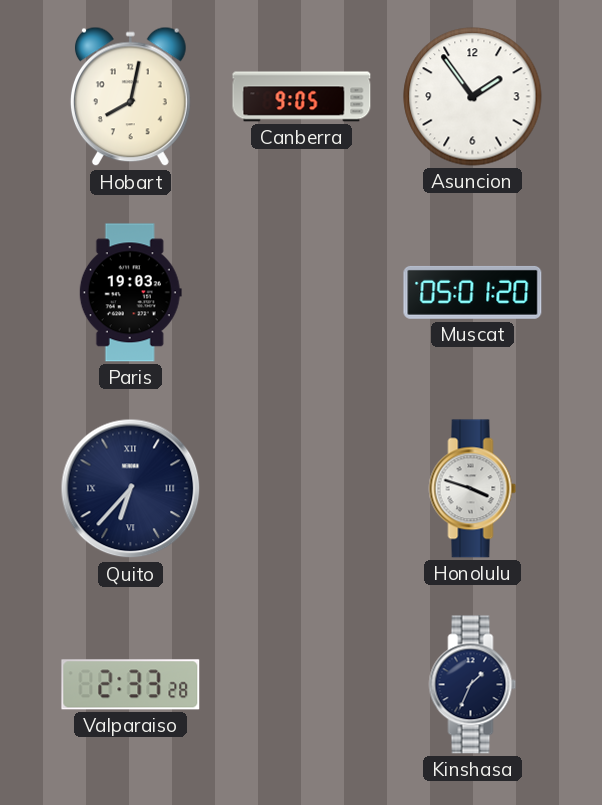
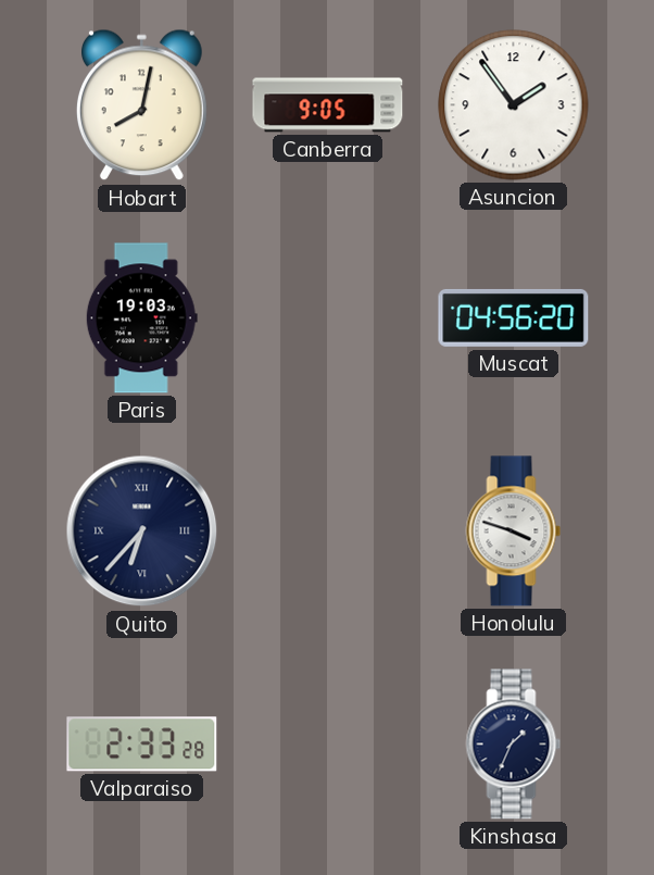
Muscat: 05:01 -> 04:56 (514, 317)
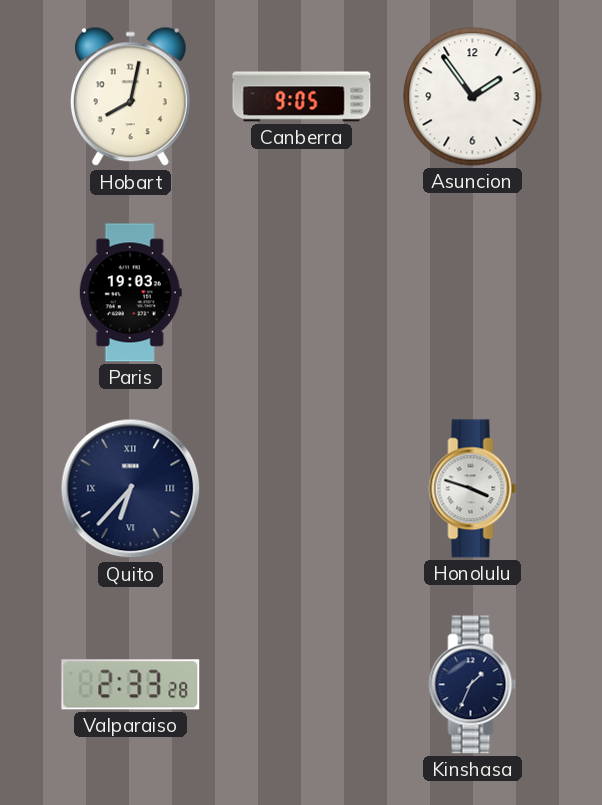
Muscat: 04:56 -> none (514, 317)
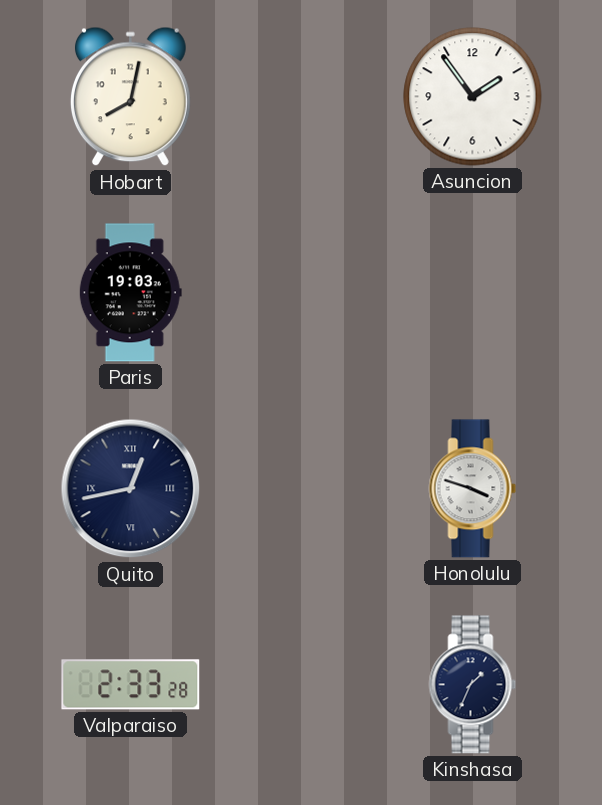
Canberra: 9:05 -> none (302, 97)
Quito: 6:37 -> 12:43 (131, 489)
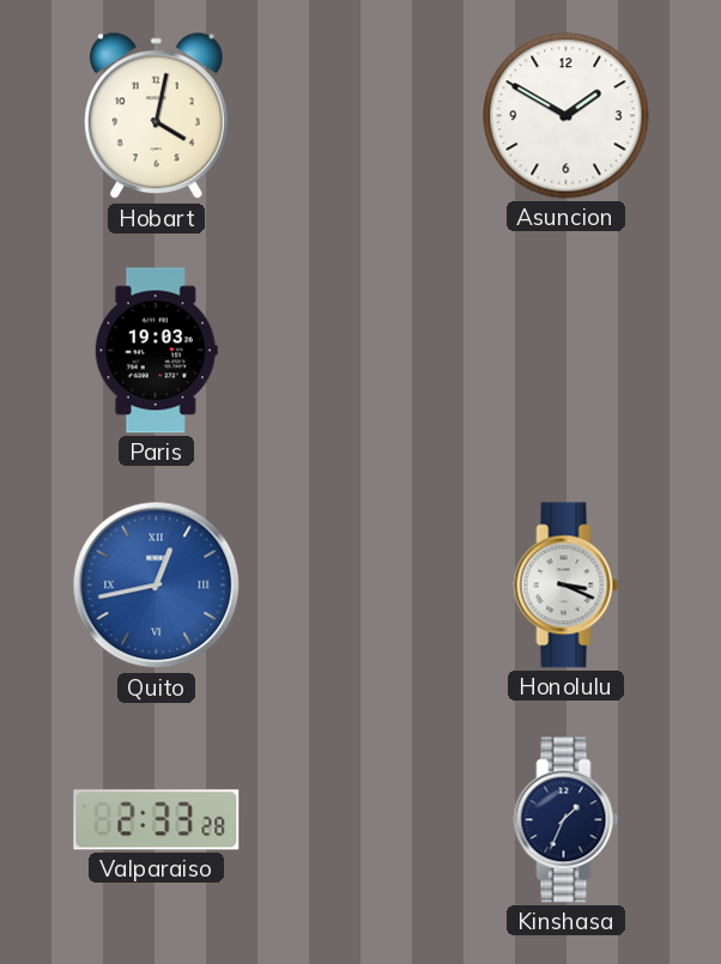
Hobart: 8:02 -> 4:02 (156, 116)
Asuncion: 1:54 -> 1:50 (566, 116)
Quito dial: navy -> blue (157, 586)
Honolulu: 3:48 -> 3:19 (566, 586)
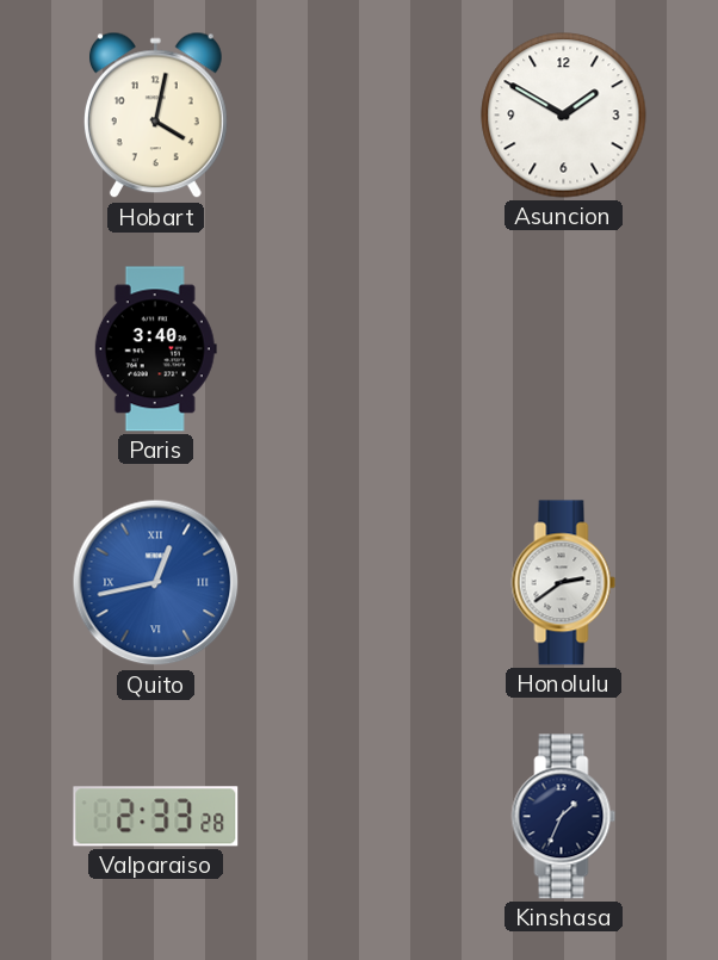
Paris: 19:03 -> 3:40 (155, 349)
Honolulu: 3:19 -> 2:39 (564, 583)
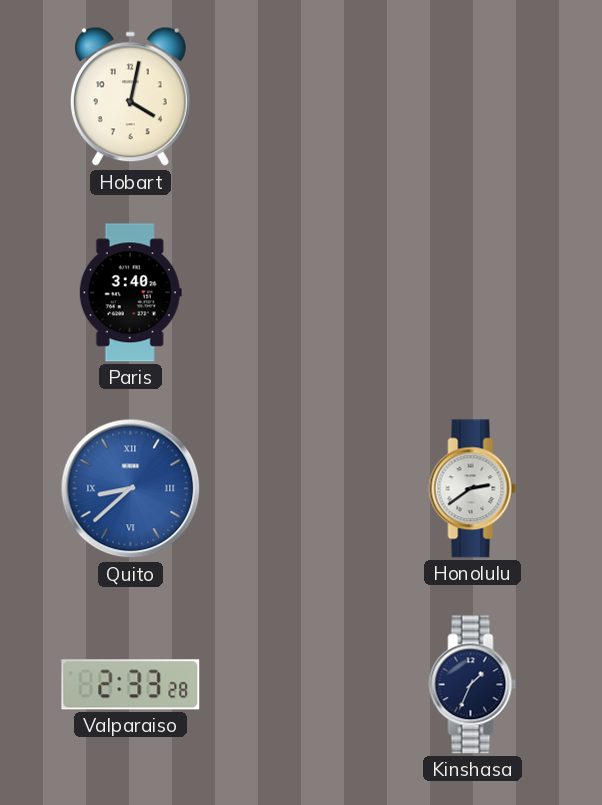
Asuncion: 1:50 -> none (564, 116)
Quito: 12:43 -> 8:38 (131, 489)
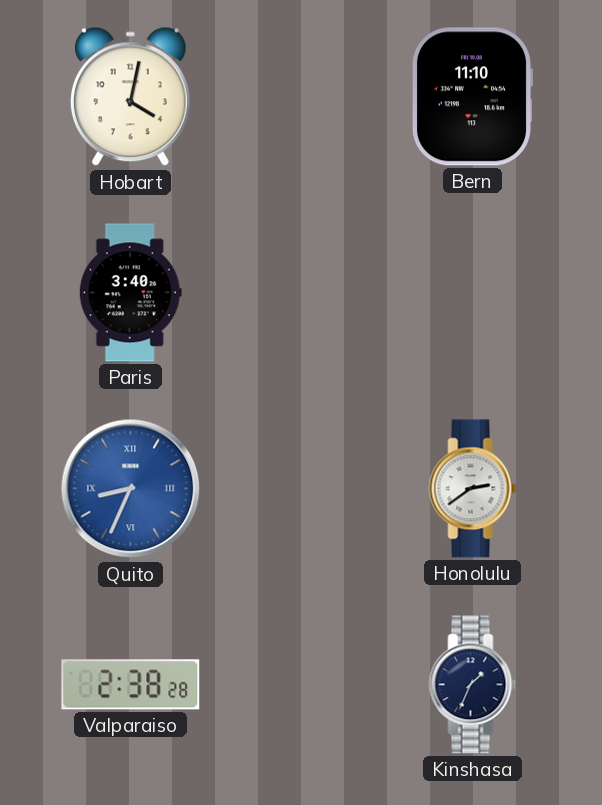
Bern: none -> 11:10 (471, 97)
Quito: 8:38 -> 8:34 (131, 489)
Valparaiso: 2:33 -> 2:38 (131, 685)
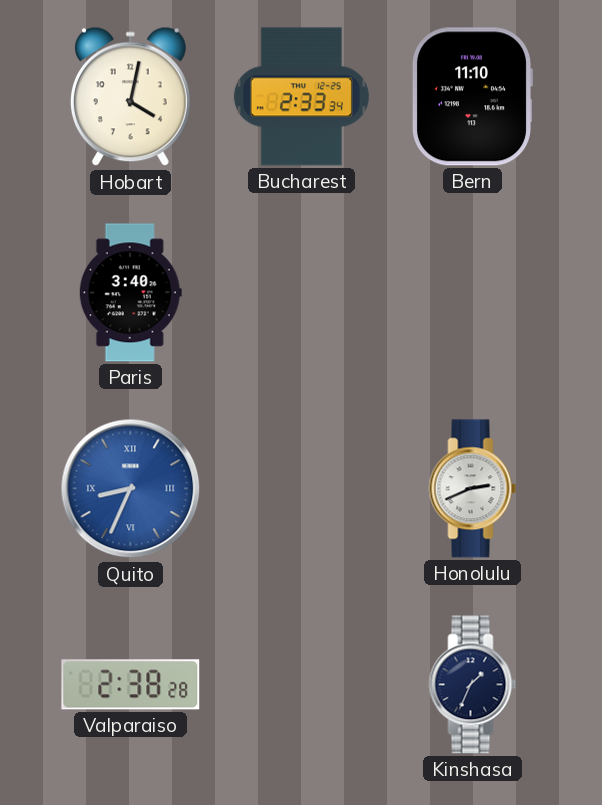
Bucharest: none -> 2:33 (301, 97)
Honolulu: 2:39 -> 2:41 (473, 489)
